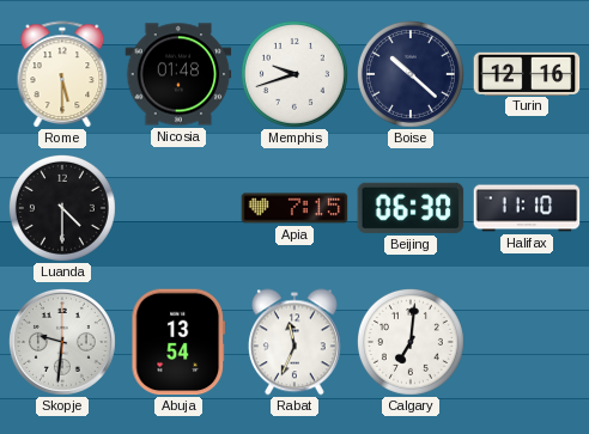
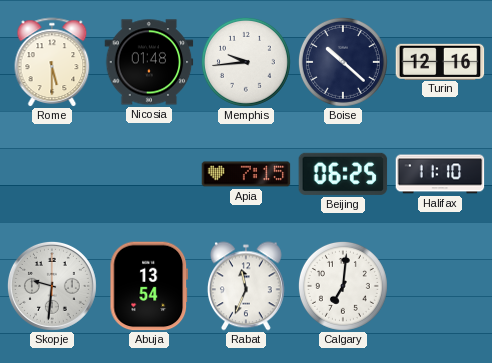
Memphis: 9:42 -> 9:44 (246, 62)
Luanda: 4:30 -> none (62, 208)
Beijing: 06:30 -> 06:25 (343, 174)
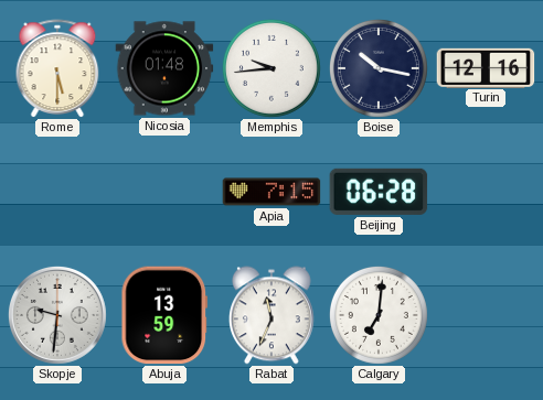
Boise: 10:22 -> 10:17 (379, 68)
Beijing: 06:25 -> 06:28 (379, 192)
Halifax: 11:10 -> none (440, 174)
Abuja: 13:54 -> 13:59 (164, 315)
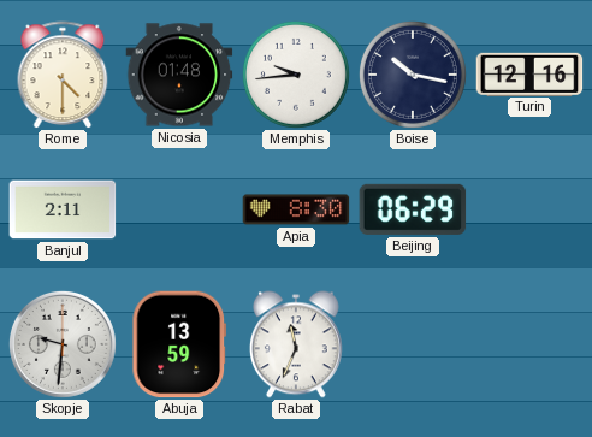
Rome: 5:30 -> 4:30 (63, 75)
Banjul: none -> 2:11 (63, 209)
Apia: 7:15 -> 8:30 (296, 209)
Beijing: 06:28 -> 06:29 (413, 209)
Calgary: 7:01 -> none (379, 315)
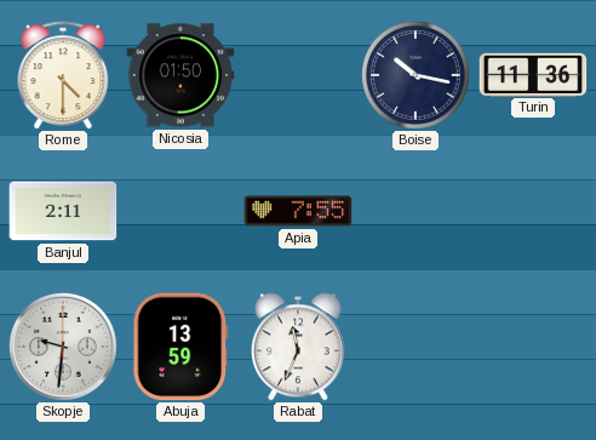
Nicosia: 01:48 -> 01:50 (180, 75)
Memphis: 9:44 -> none (296, 75)
Turin: 12:16 -> 11:36 (533, 74)
Apia: 8:30 -> 7:55 (298, 211)
Beijing: 06:29 -> none (413, 209)
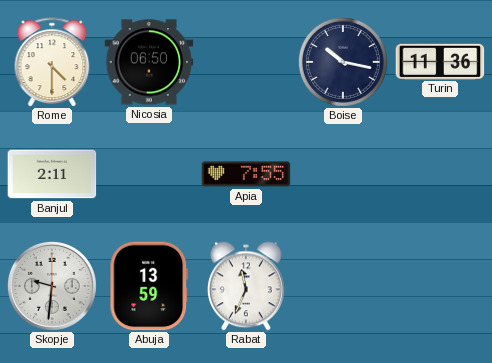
Nicosia: 01:50 -> 06:50 (149, 62)
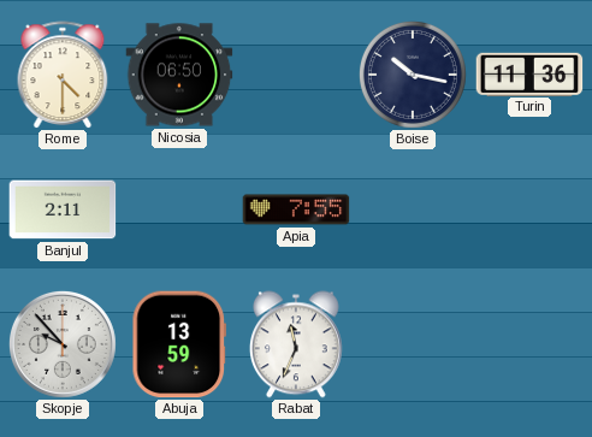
Skopje: 9:31 -> 9:53 (63, 344)
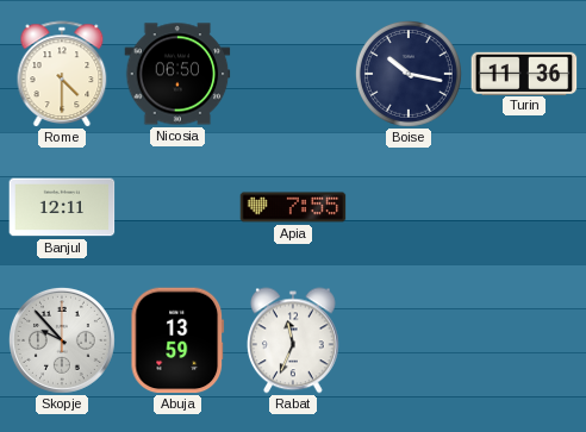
Banjul: 2:11 -> 12:11 (62, 207)
